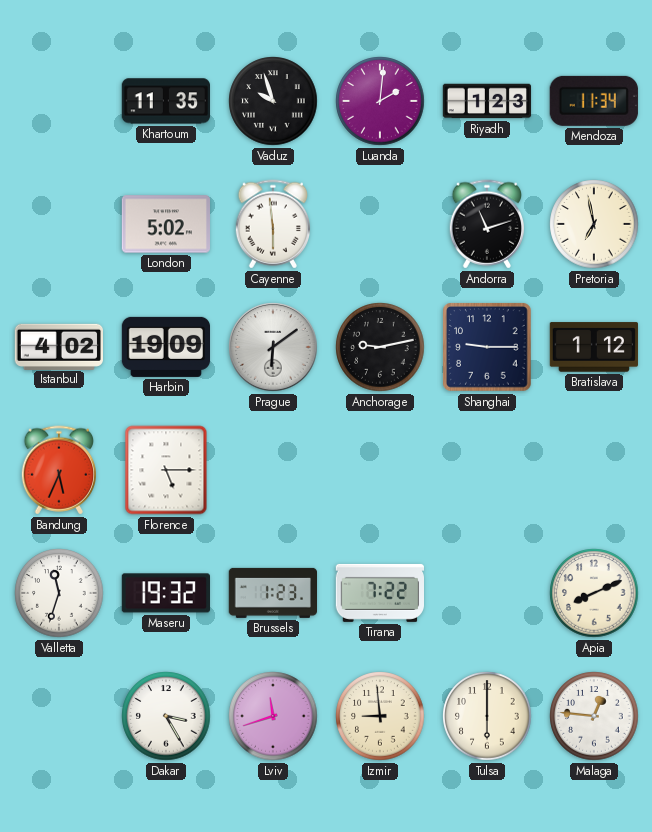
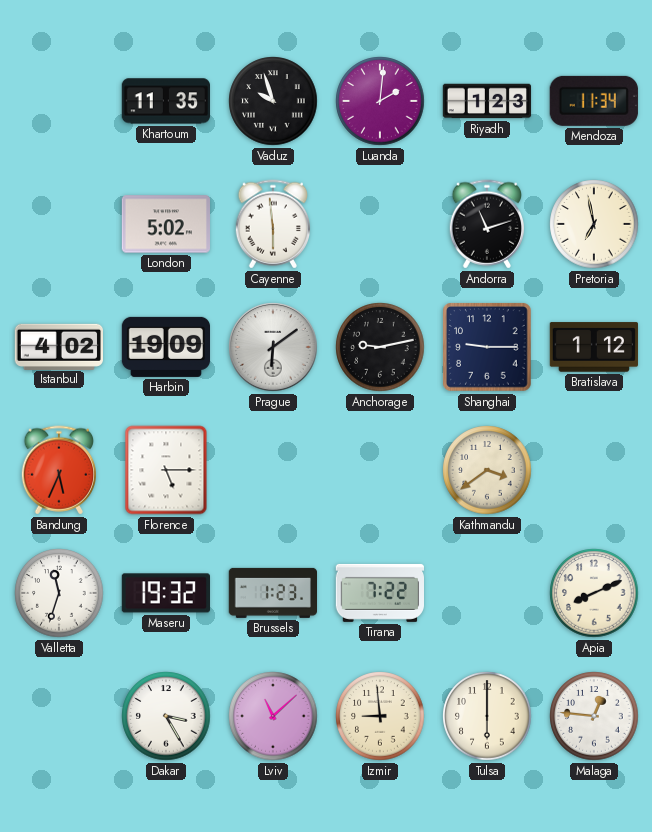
Kathmandu: none -> 3:39 (487, 470)
Lviv: 11:42 -> 11:08 (273, 716)
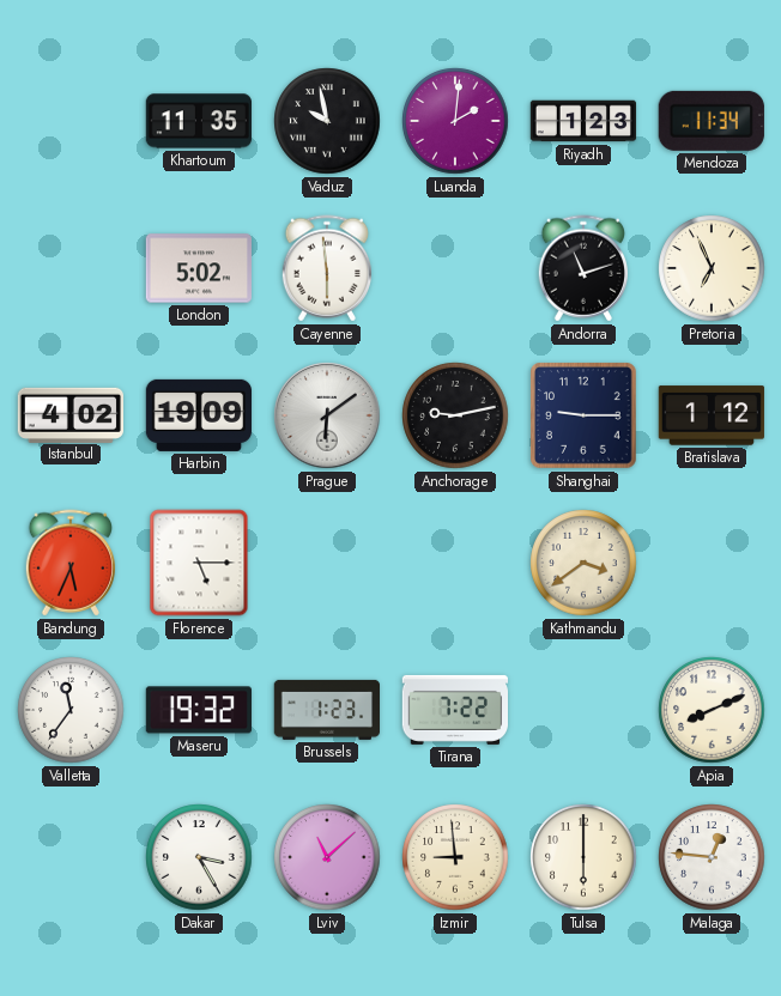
Vaduz: 9:57 -> 9:58 (327, 121)
Pretoria: 6:58 -> 6:56 (712, 268)
Valletta: 11:33 -> 11:36 (71, 710)
